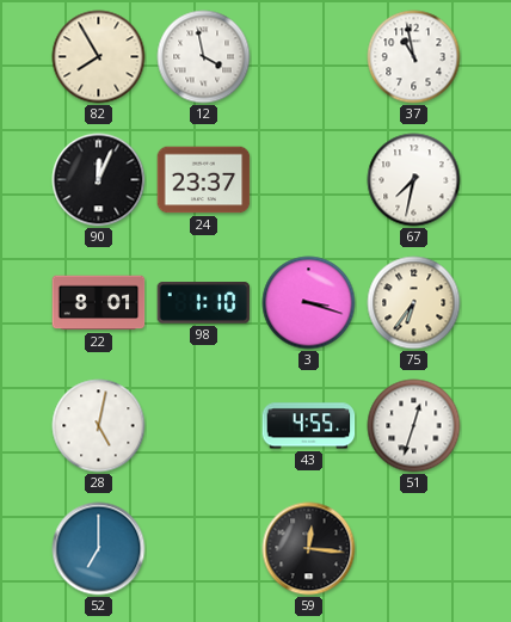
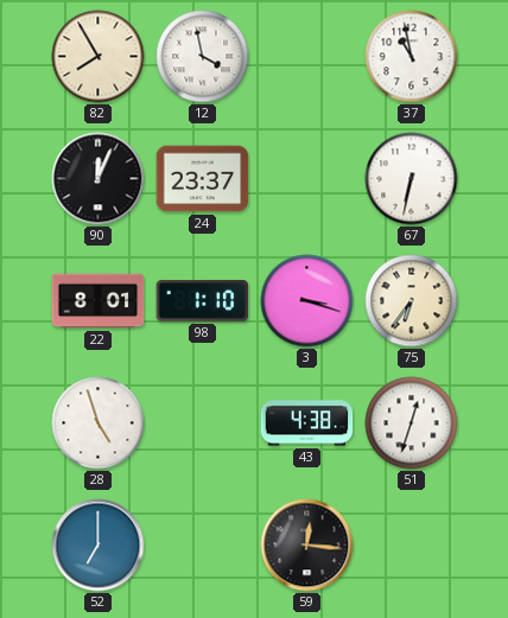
67: 7:32 -> 6:32 (412, 179)
28: 5:02 -> 4:57 (99, 423)
43: 4:55 -> 4:38 (307, 423)
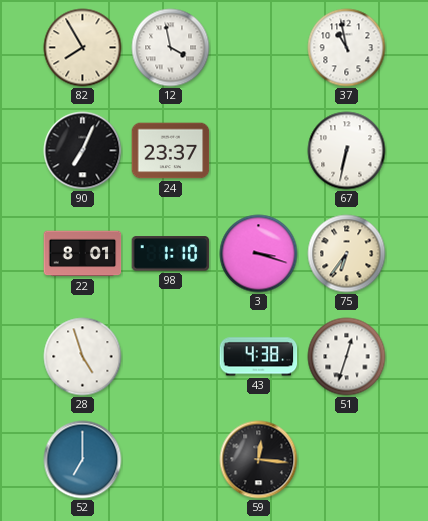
90: 12:04 -> 7:04 (83, 151)
